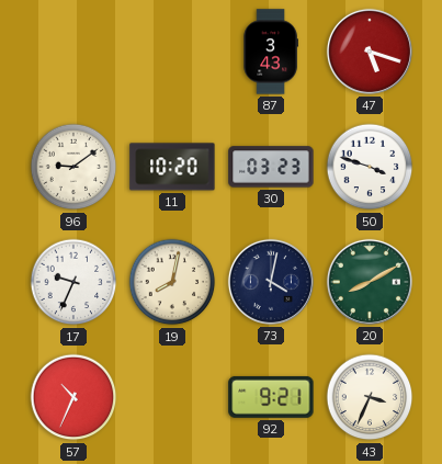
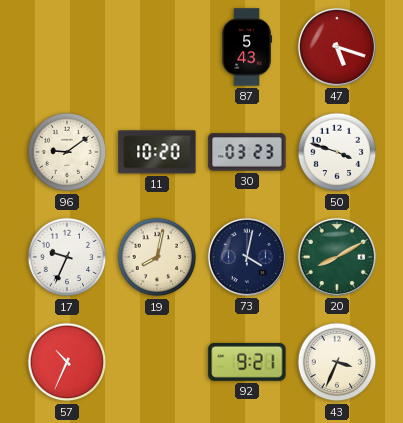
87: 3:43 -> 5:43 (247, 47)
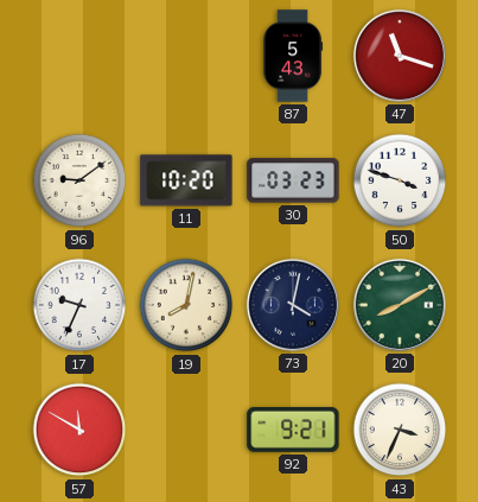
47: 5:18 -> 11:18 (400, 56)
57: 10:34 -> 11:50 (79, 430)
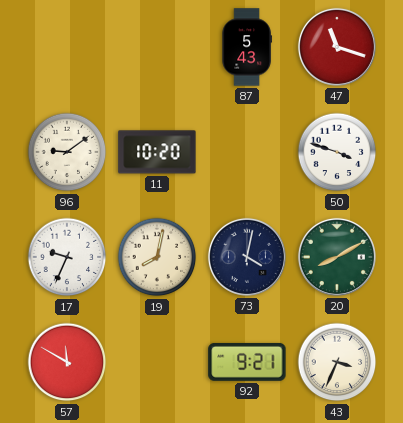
30: 03:23 -> none (293, 180)
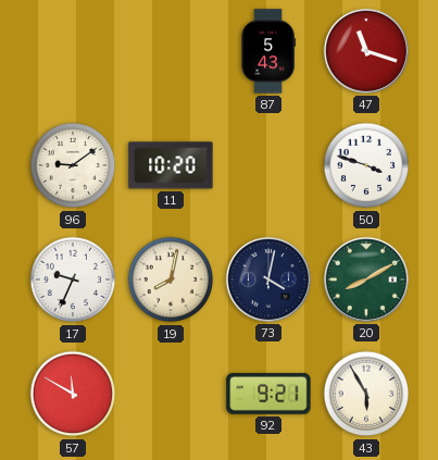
43: 3:34 -> 5:55 (366, 394)
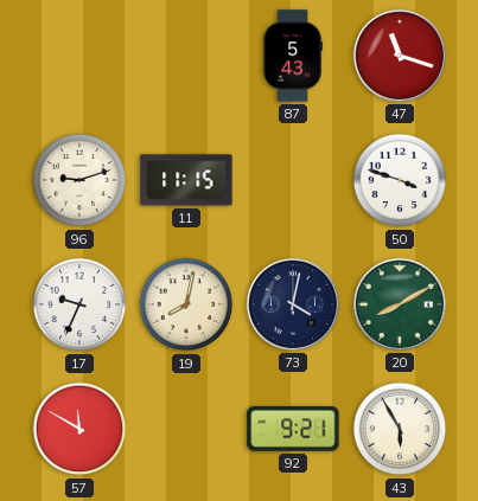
96: 9:09 -> 9:12 (79, 180)
11: 10:20 -> 11:15 (186, 180)
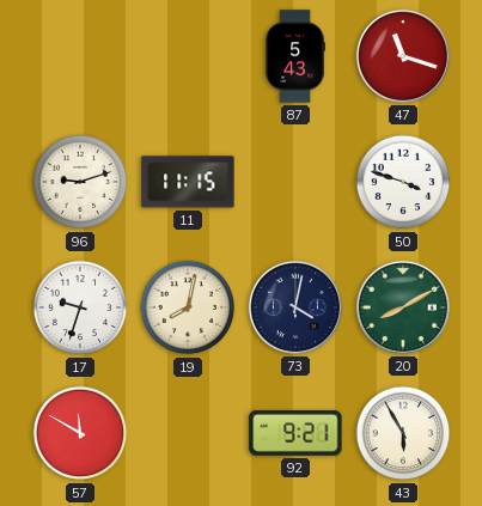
17: 9:34 -> 9:33 (80, 307)
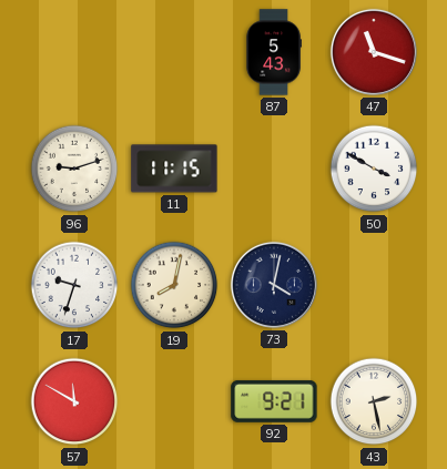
50: 3:48 -> 3:50 (374, 169)
20: 8:10 -> none (403, 307)
43: 5:55 -> 2:28 (374, 401)
